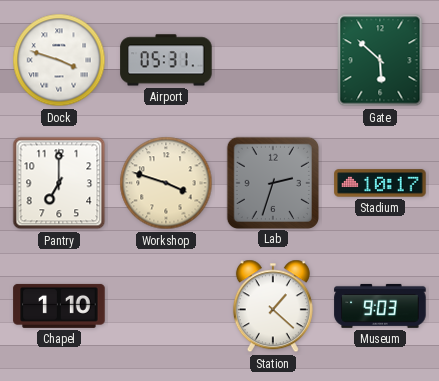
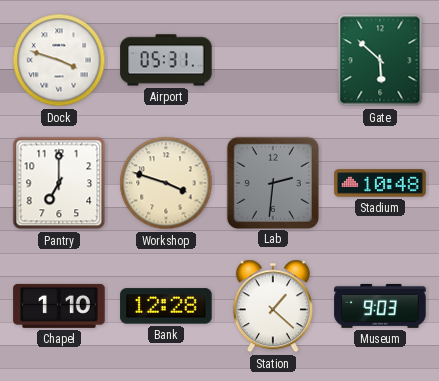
Lab: 2:33 -> 2:31 (272, 182)
Stadium: 10:17 -> 10:48 (380, 183)
Bank: none -> 12:28 (166, 306)
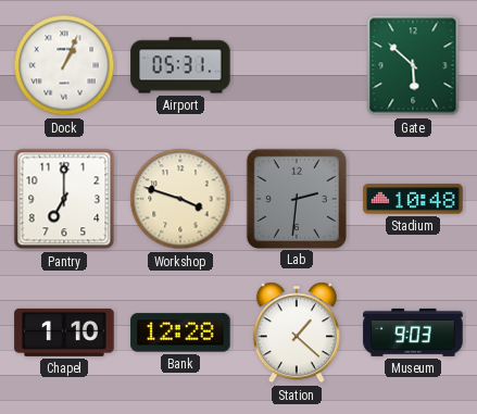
Dock: 3:48 -> 1:04 (64, 65)
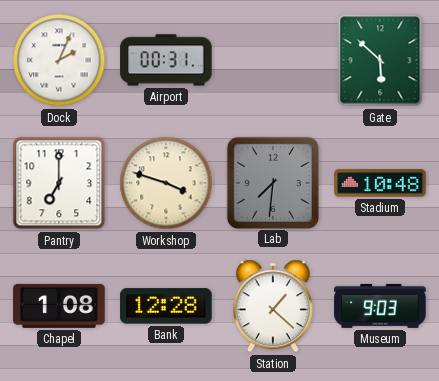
Dock: 1:04 -> 2:04 (59, 60)
Airport: 05:31 -> 00:31 (166, 60)
Lab: 2:31 -> 7:31 (272, 182)
Chapel: 1:10 -> 1:08 (59, 306)
